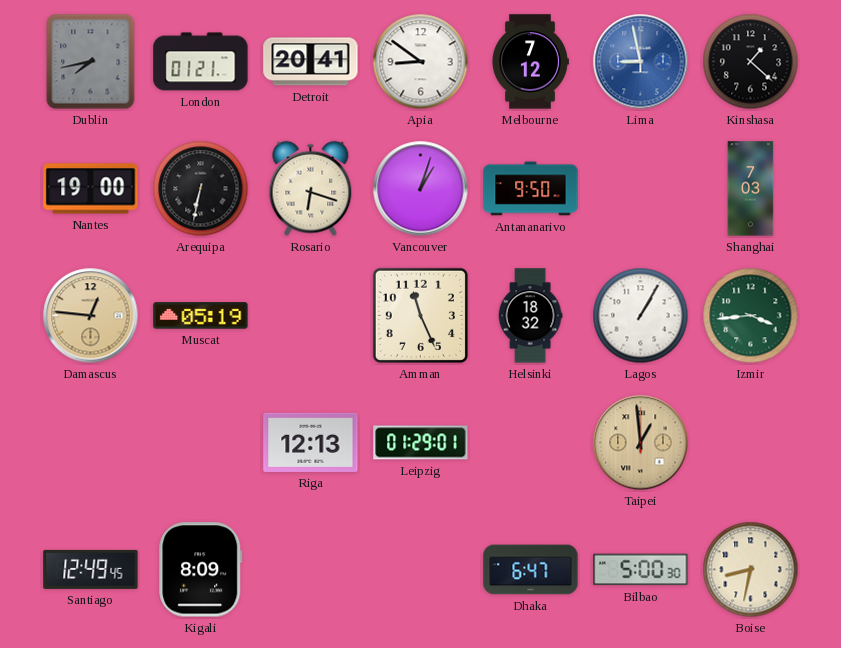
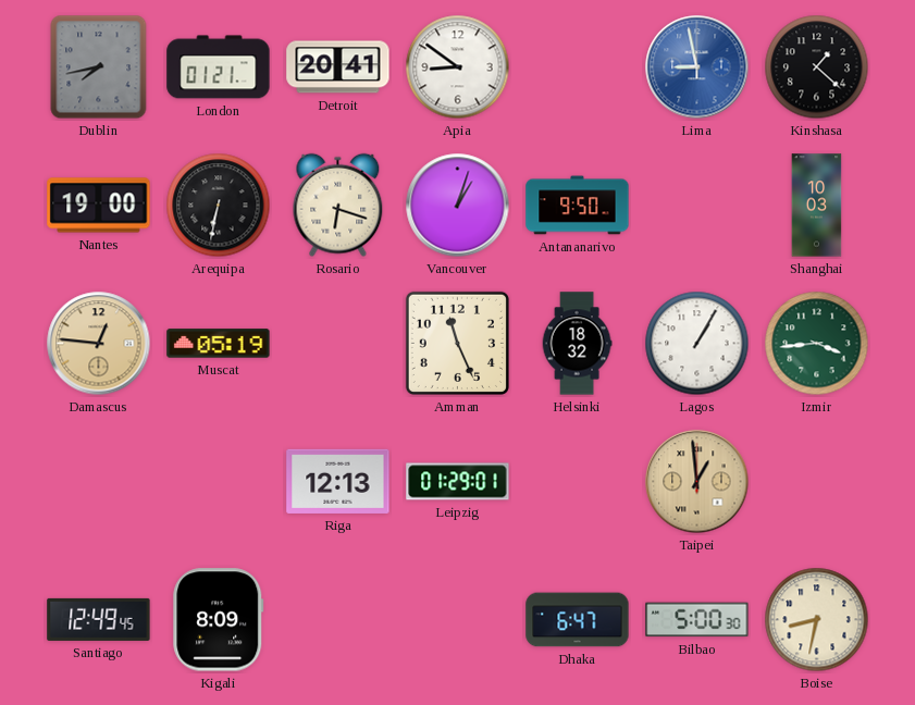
Melbourne: 7:12 -> none (530, 62)
Shanghai: 7:03 -> 10:03 (817, 206)
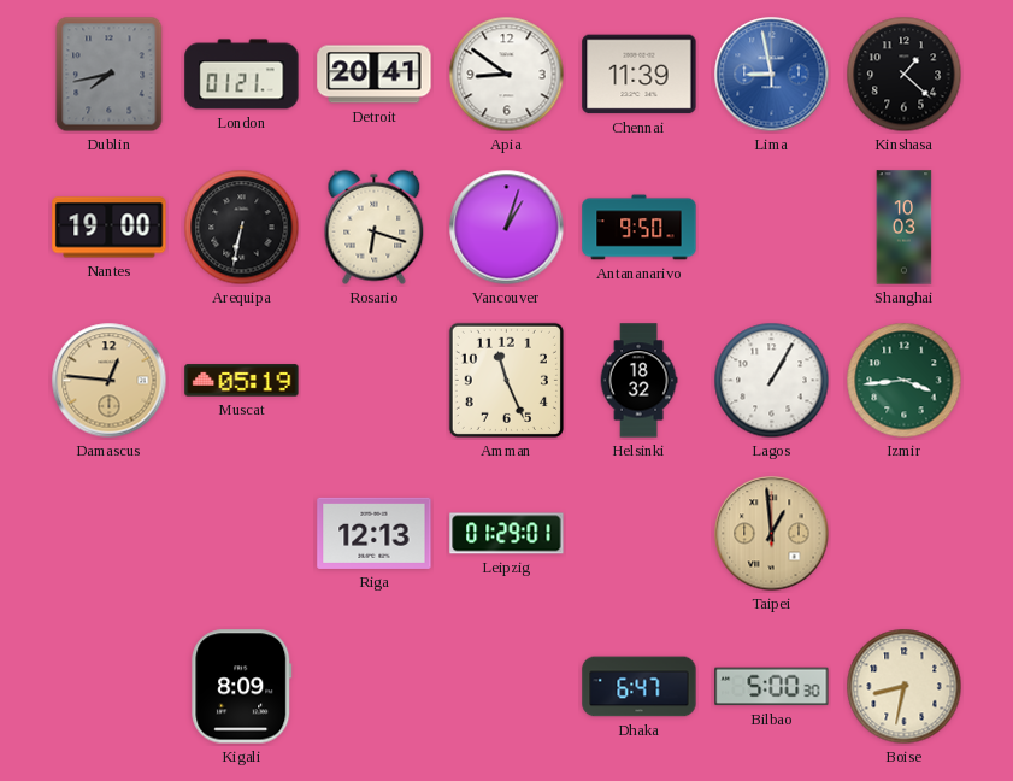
Chennai: none -> 11:39 (640, 75)
Santiago: 12:49 -> none (99, 619)
